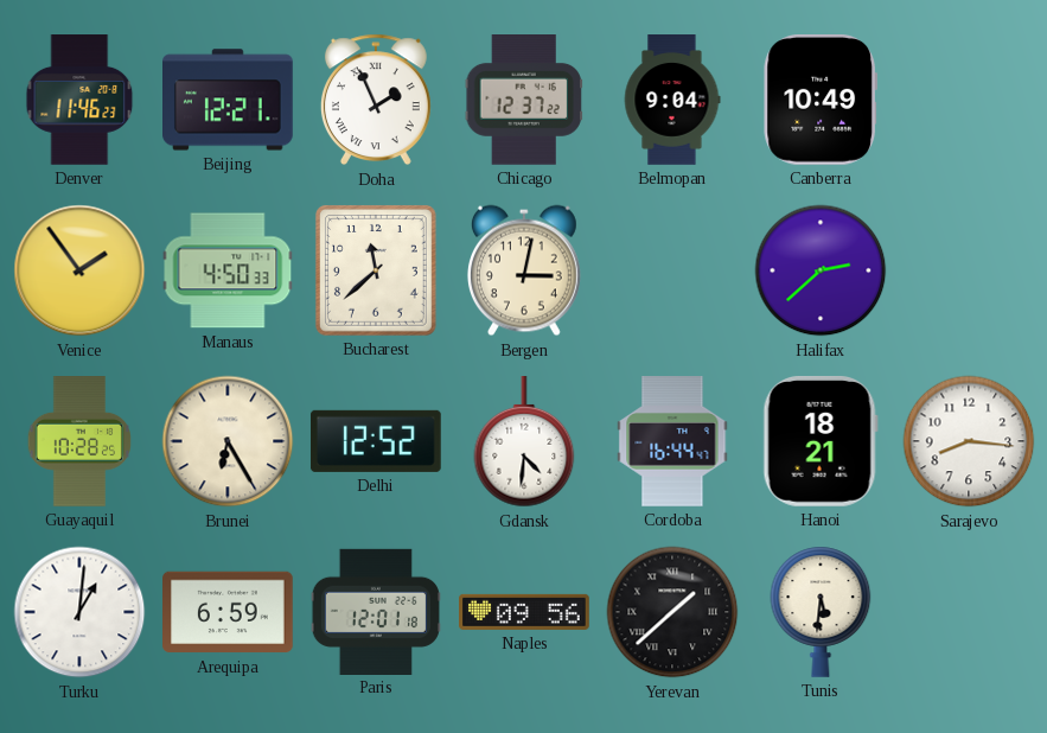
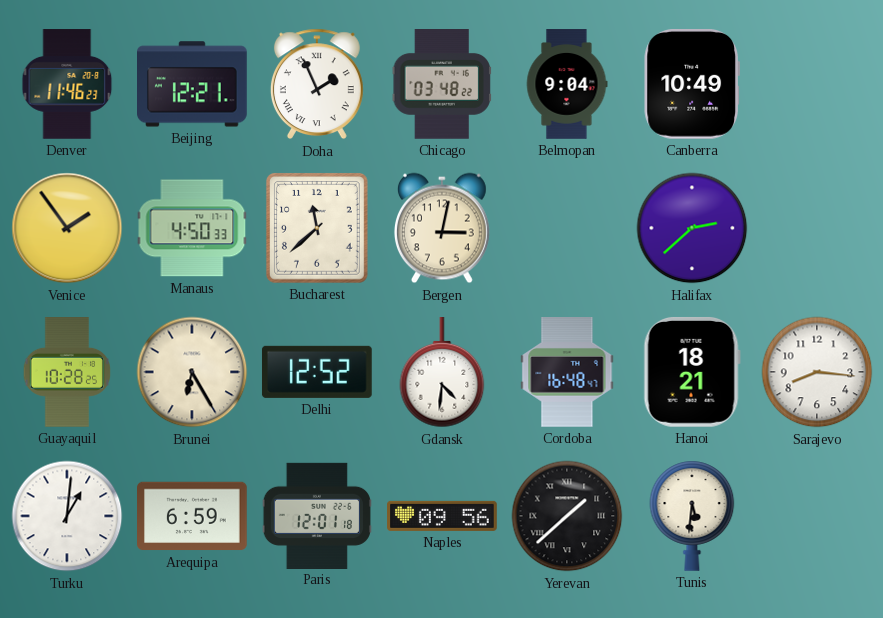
Chicago: 12:37 -> 03:48 (442, 85)
Cordoba: 16:44 -> 16:48 (567, 373)
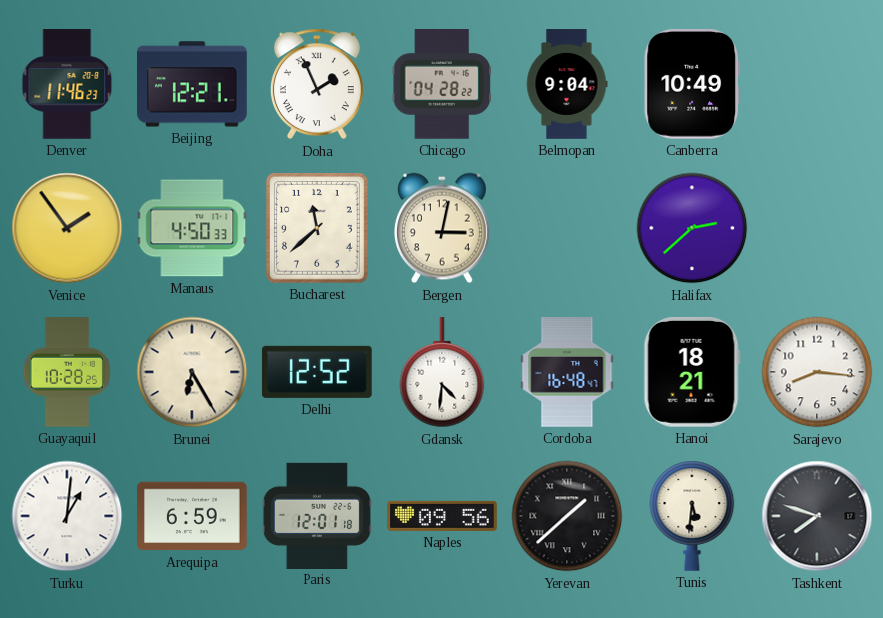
Chicago: 03:48 -> 04:28 (442, 85)
Tashkent: none -> 7:48 (817, 516)
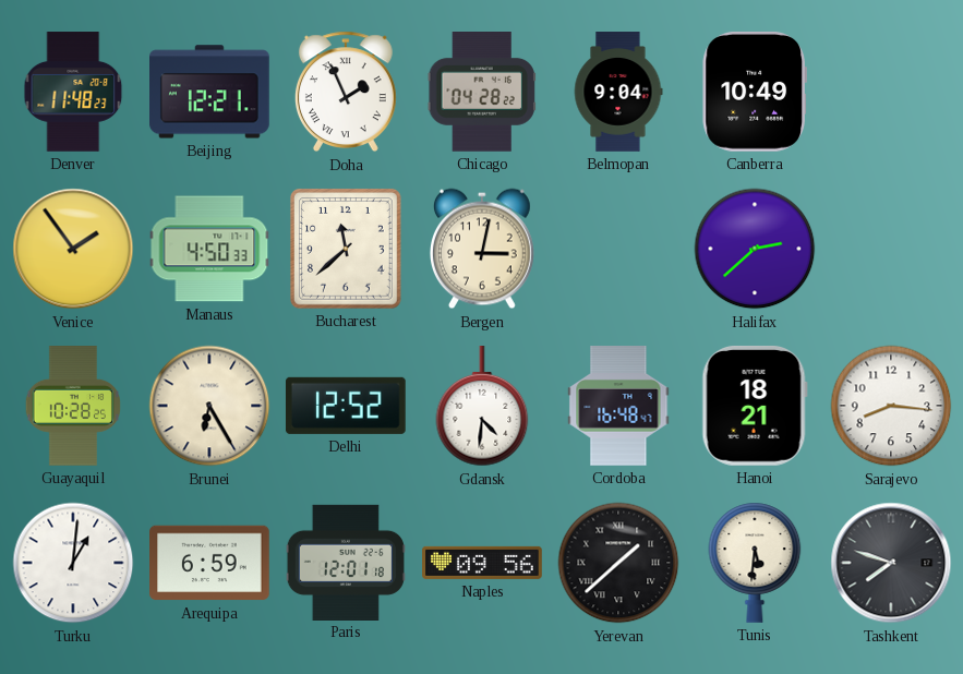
Denver: 11:46 -> 11:48 (73, 92)
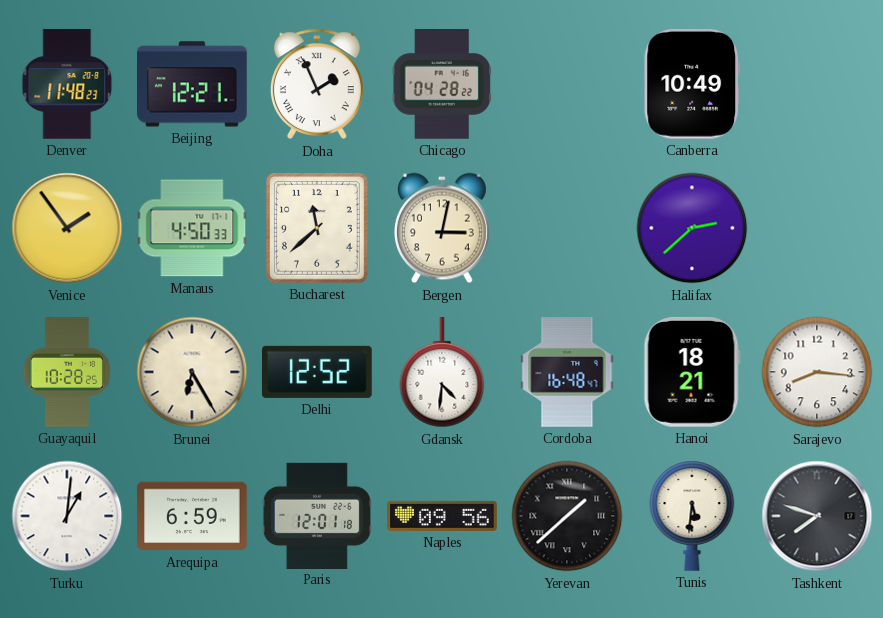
Belmopan: 9:04 -> none (618, 92)
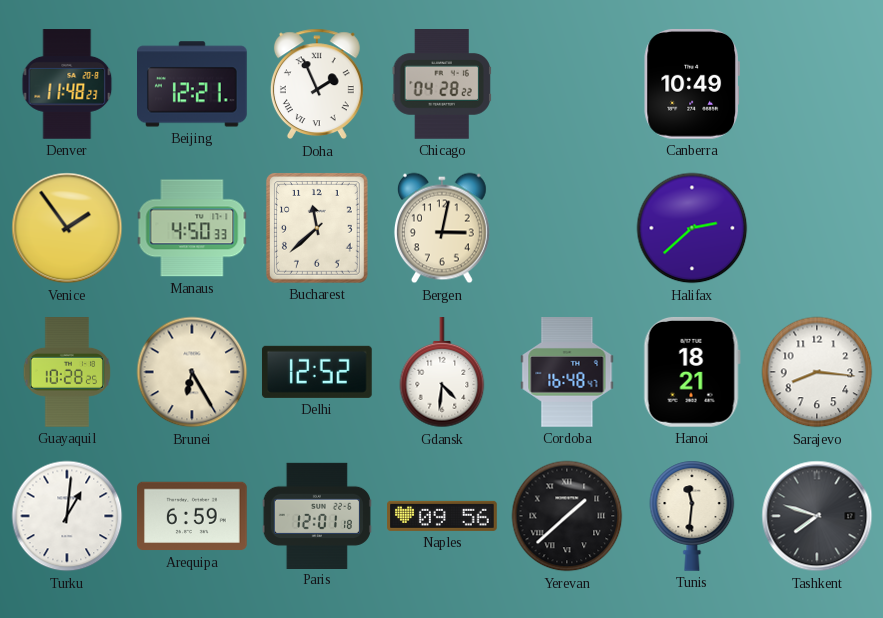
Tunis: 5:31 -> 11:31 (692, 516)
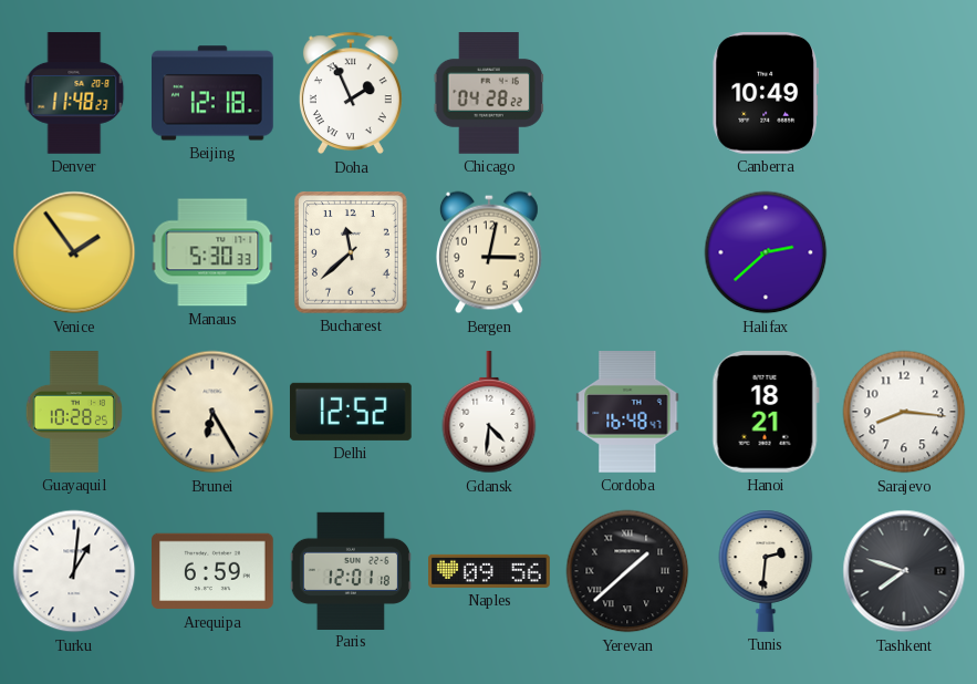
Beijing: 12:21 -> 12:18 (214, 93)
Manaus: 4:50 -> 5:30 (212, 252)
Tunis: 11:31 -> 2:31 (766, 571)
